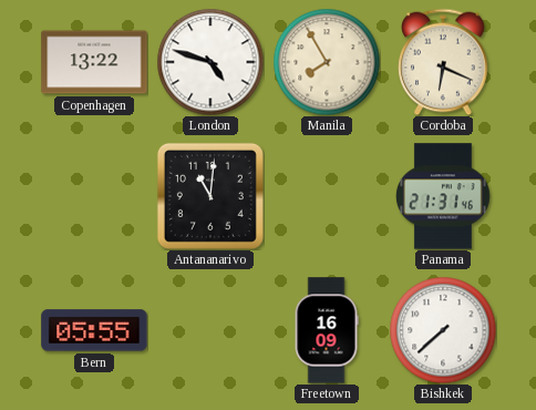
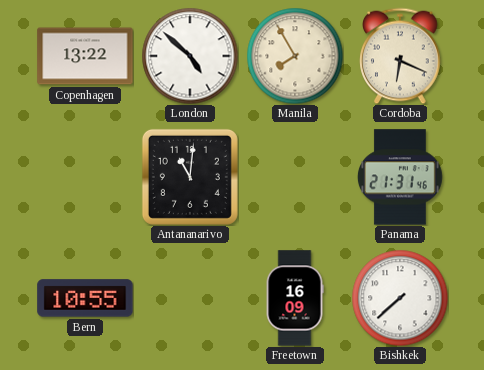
London: 4:48 -> 4:52 (190, 56)
Bern: 05:55 -> 10:55 (85, 298)
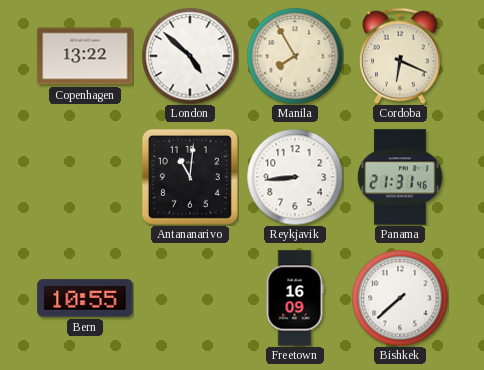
Reykjavik: none -> 8:44 (295, 177)
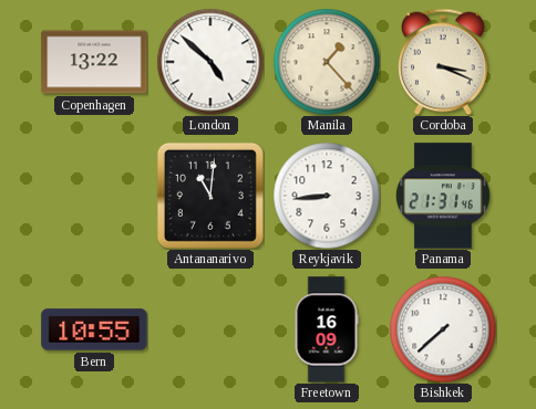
Manila: 7:55 -> 1:23 (327, 62)
Cordoba: 6:19 -> 3:19 (443, 62)
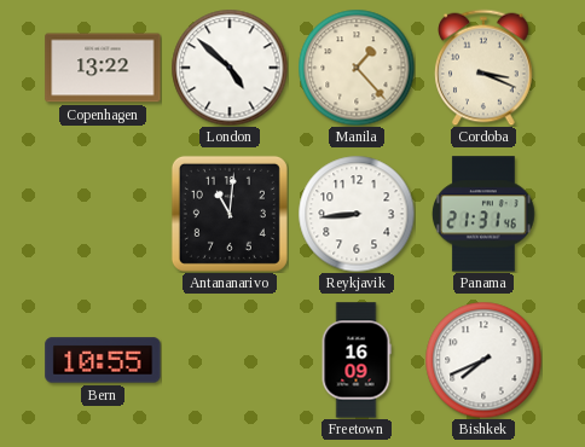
Bishkek: 7:38 -> 7:41 (483, 360)
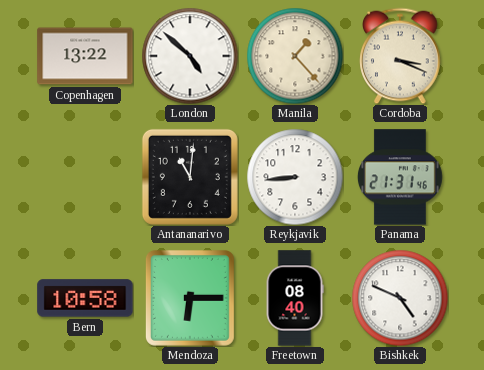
Bern: 10:55 -> 10:58 (85, 298)
Mendoza: none -> 6:15 (190, 298)
Freetown: 16:09 -> 08:40 (295, 298)
Bishkek: 7:41 -> 4:49 (400, 298)
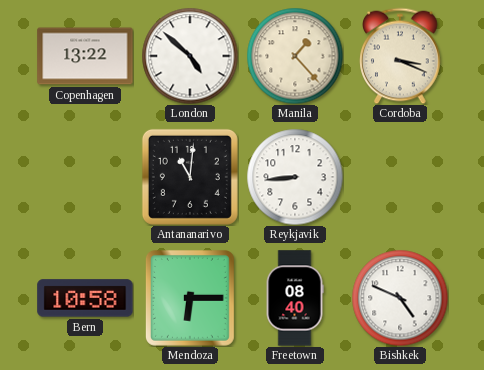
Panama: 21:31 -> none (400, 177)
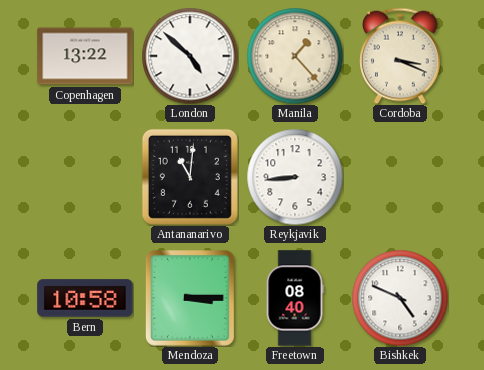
Mendoza: 6:15 -> 3:15 (190, 298)
